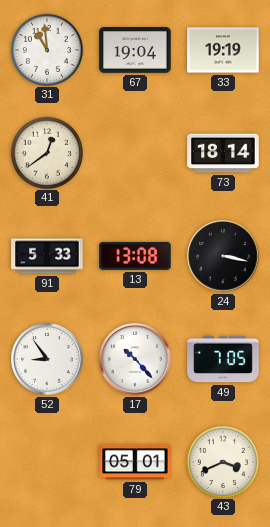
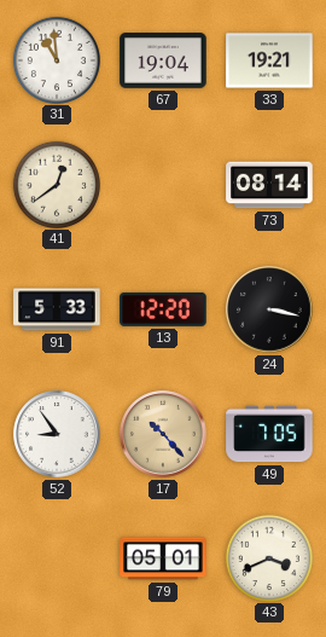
33: 19:19 -> 19:21 (269, 60)
73: 18:14 -> 08:14 (269, 185)
13: 13:08 -> 12:20 (163, 309)
17 dial: white -> champagne (163, 434)
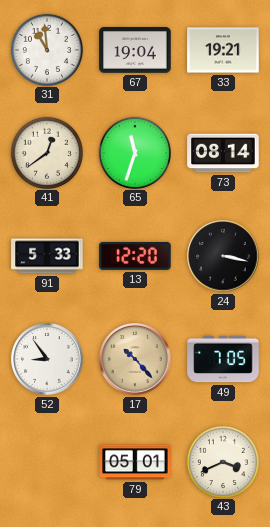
65: none -> 11:33 (134, 152)
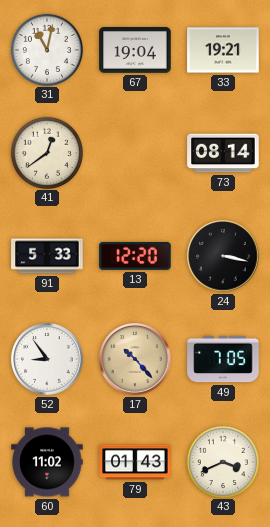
31: 10:59 -> 11:02 (46, 49)
65: 11:33 -> none (134, 152)
60: none -> 11:02 (47, 462)
79: 05:01 -> 01:43 (135, 462)
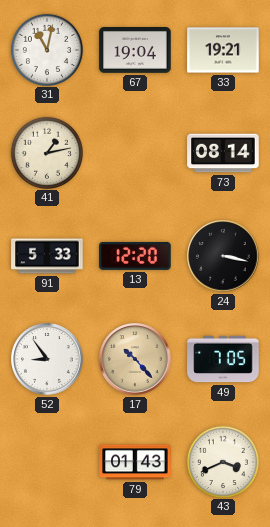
41: 12:39 -> 1:13 (46, 152)
60: 11:02 -> none (47, 462)
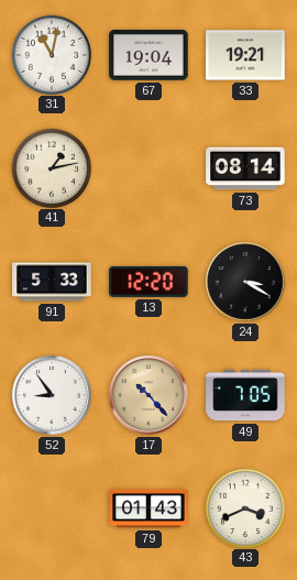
24: 3:17 -> 3:20 (245, 282)
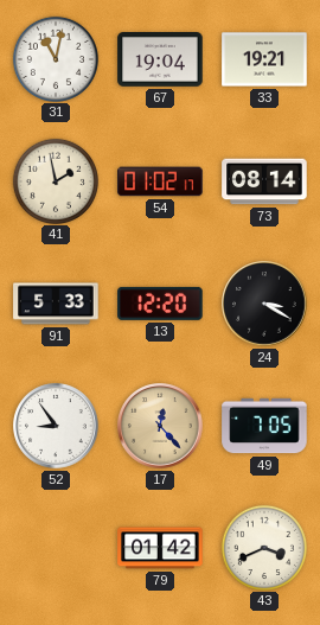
41: 1:13 -> 1:58 (55, 180)
54: none -> 01:02 (160, 181)
17: 10:23 -> 12:23 (160, 426)
79: 01:43 -> 01:42 (160, 548)
